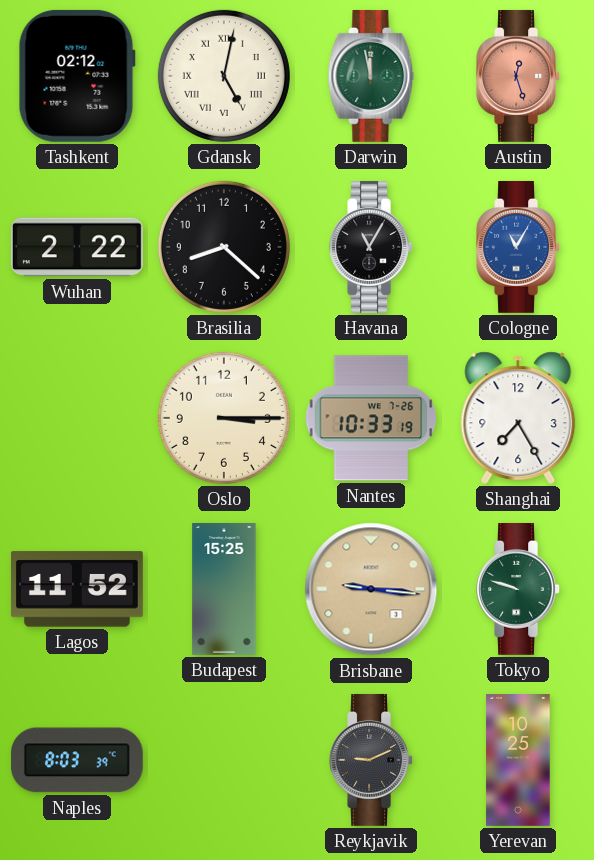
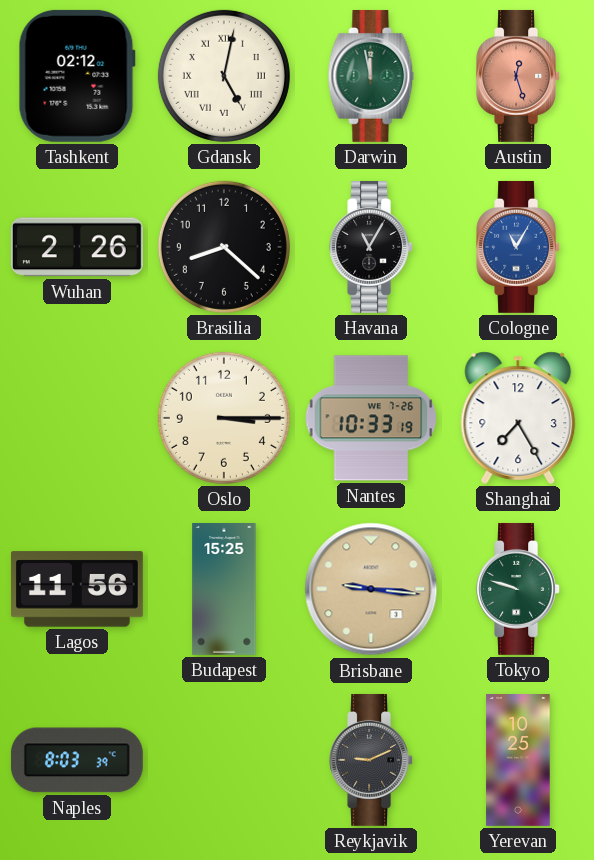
Wuhan: 2:22 -> 2:26 (77, 247)
Lagos: 11:52 -> 11:56 (77, 589)
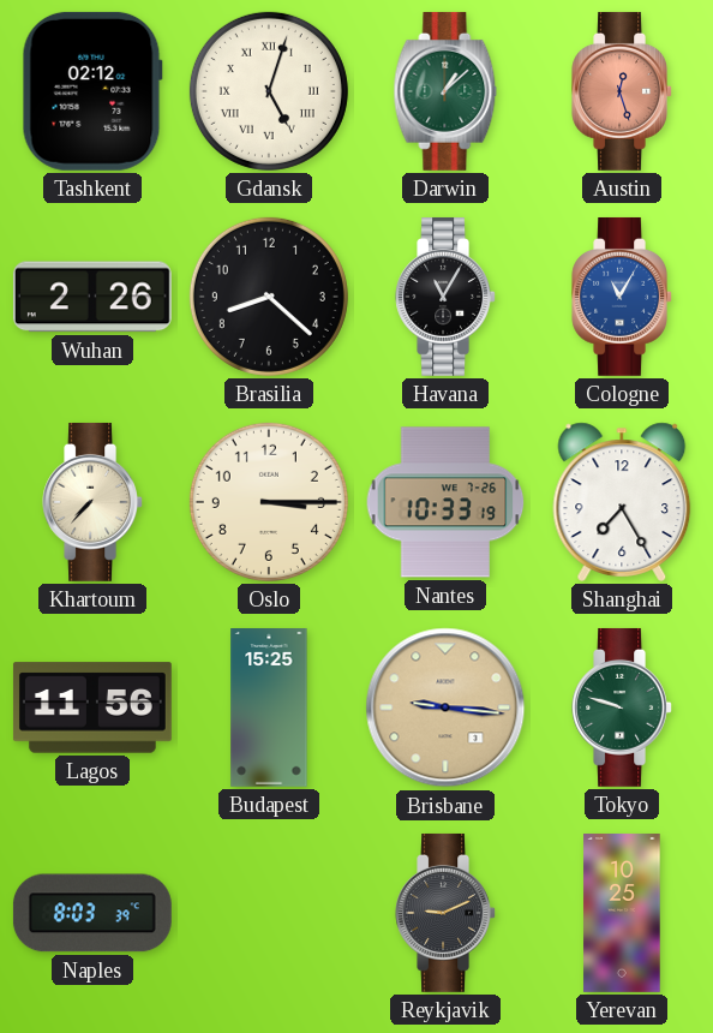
Gdansk: 5:02 -> 5:03 (269, 91)
Darwin: 11:58 -> 1:08 (445, 91)
Khartoum: none -> 7:37 (92, 502)
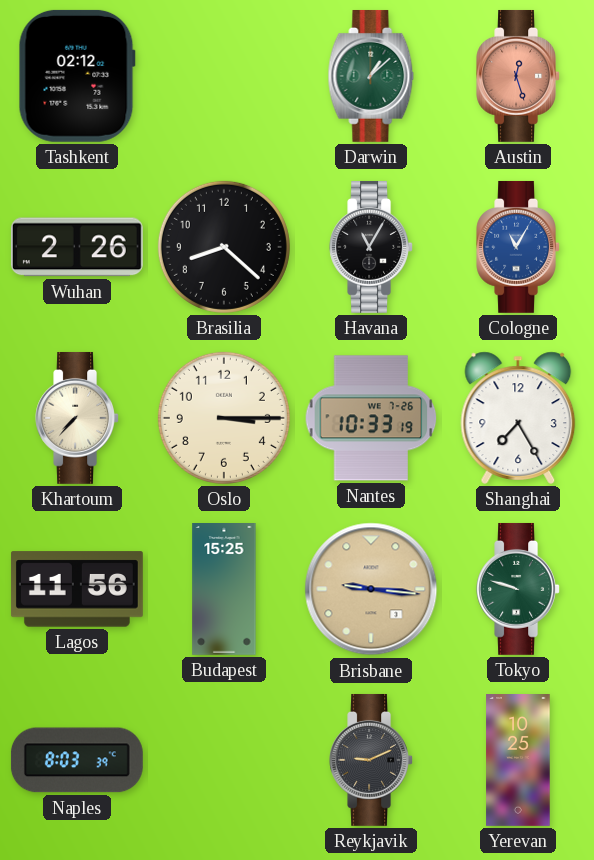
Gdansk: 5:03 -> none (269, 91)
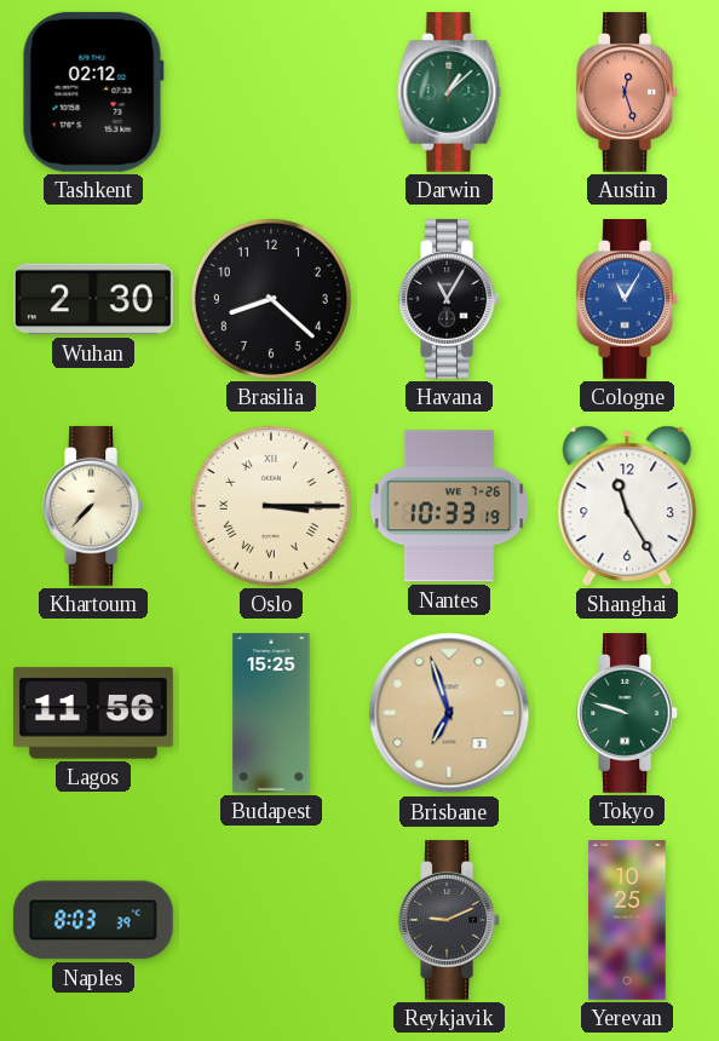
Wuhan: 2:26 -> 2:30 (93, 299)
Oslo numerals: Arabic -> Roman (271, 506)
Shanghai: 7:25 -> 11:25 (627, 506)
Brisbane: 9:16 -> 6:57 (449, 713)
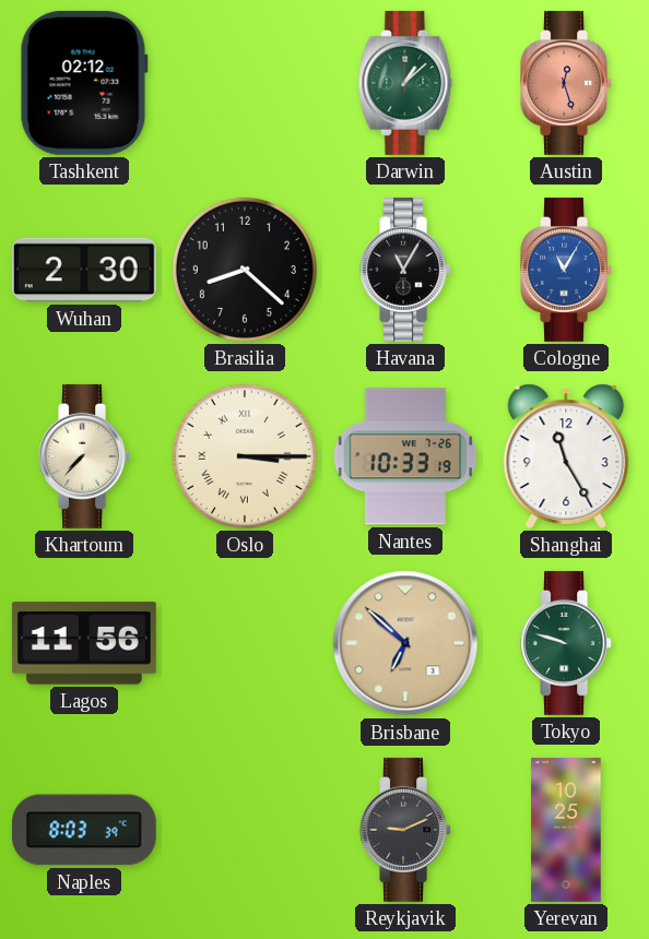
Budapest: 15:25 -> none (271, 714)
Brisbane: 6:57 -> 6:52 (405, 643)
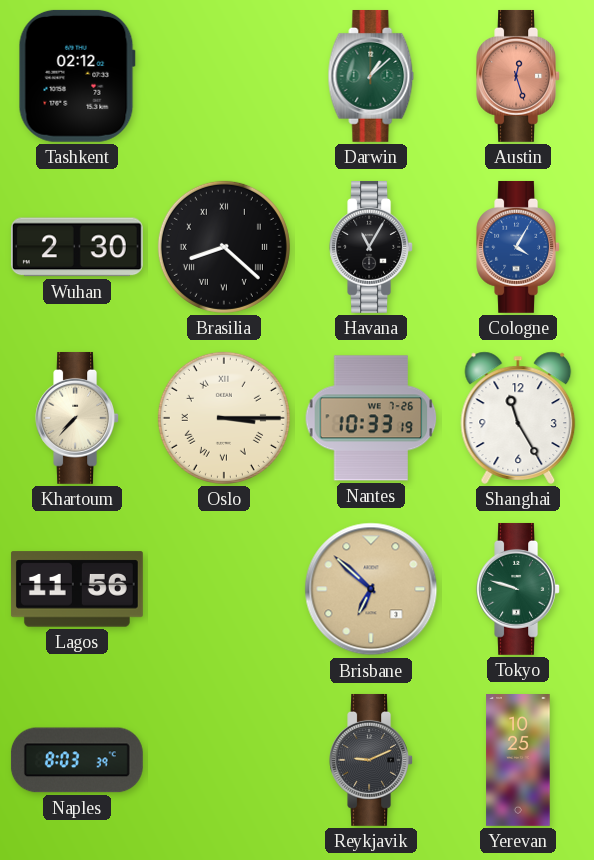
Brasilia numerals: Arabic -> Roman (224, 247)
Cologne: 11:05 -> 4:05 (518, 247)
